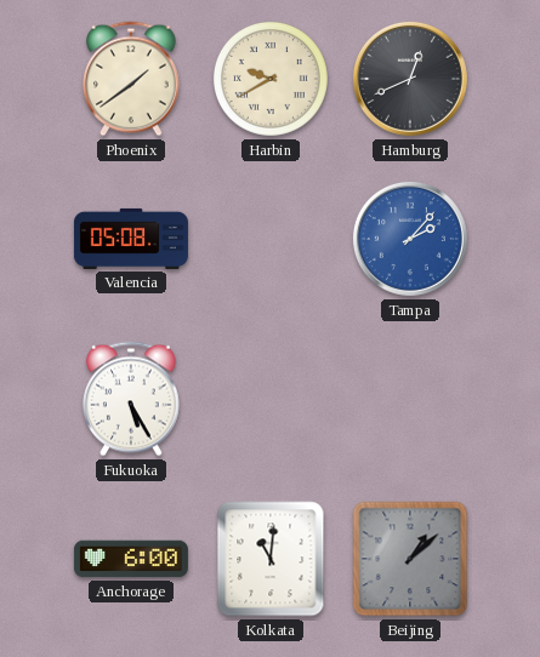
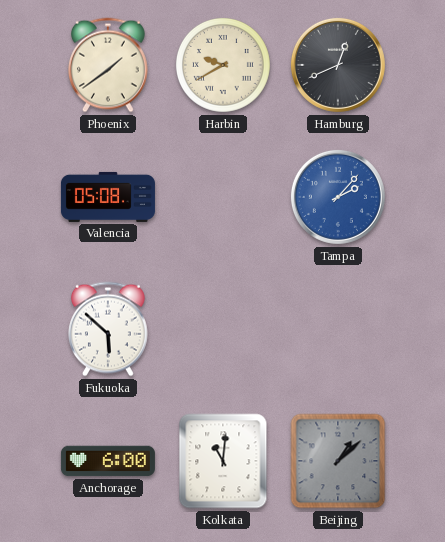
Fukuoka: 5:25 -> 5:52 (108, 329)
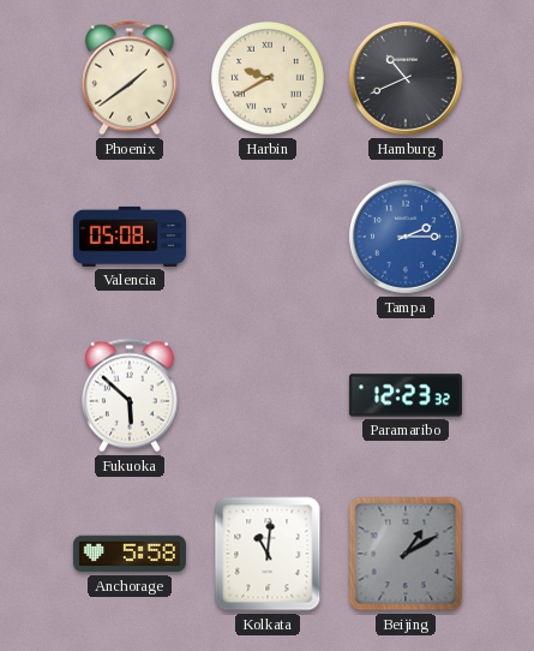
Hamburg: 12:41 -> 10:41 (406, 78)
Tampa: 2:07 -> 2:15 (406, 237)
Paramaribo: none -> 12:23 (406, 395)
Anchorage: 6:00 -> 5:58 (130, 554)
Beijing: 1:08 -> 1:10 (406, 554)
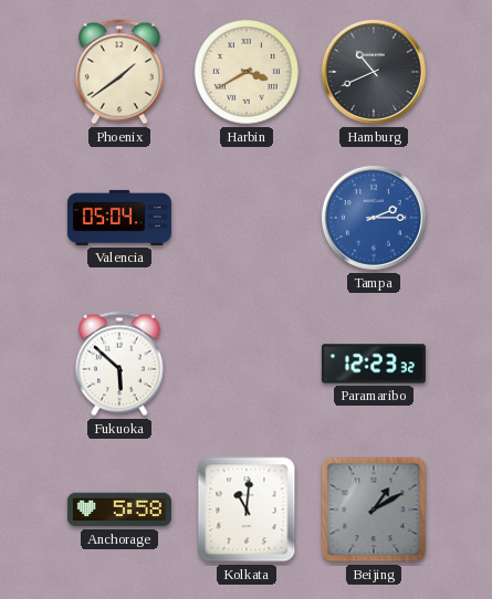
Harbin: 9:40 -> 3:40 (247, 72)
Valencia: 05:08 -> 05:04 (119, 218)
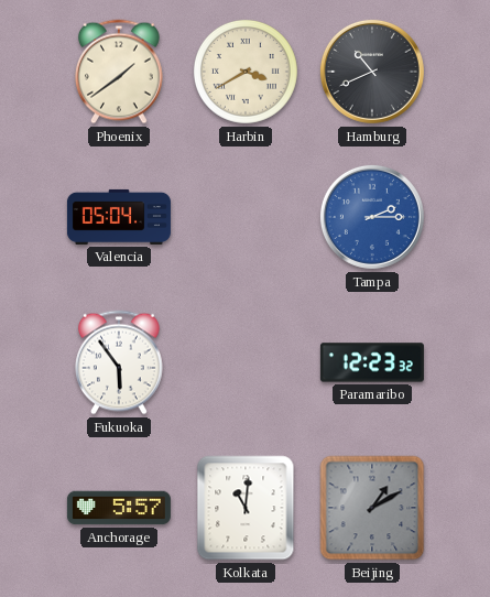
Fukuoka: 5:52 -> 5:54 (119, 362)
Anchorage: 5:58 -> 5:57 (119, 508)
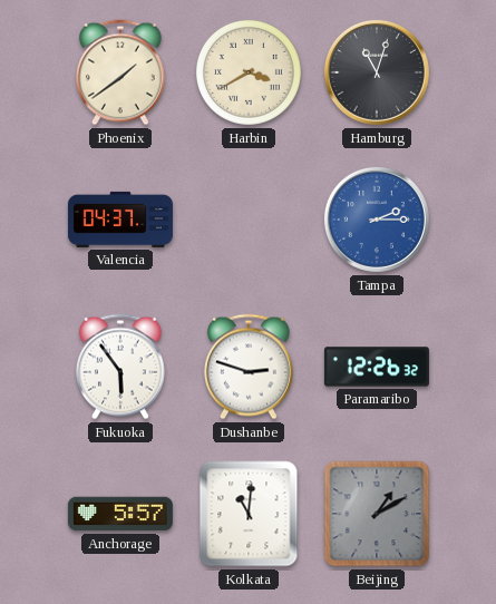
Hamburg: 10:41 -> 11:03 (377, 72)
Valencia: 05:04 -> 04:37 (120, 220)
Dushanbe: none -> 2:48 (249, 367)
Paramaribo: 12:23 -> 12:26 (377, 367)
